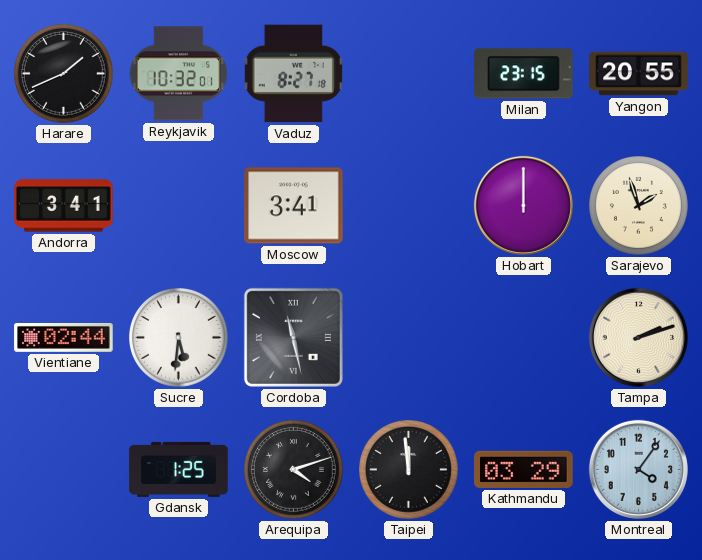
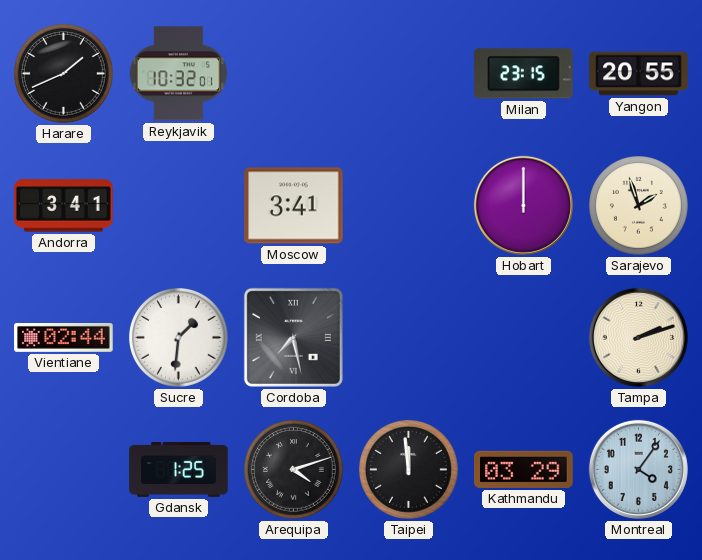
Vaduz: 8:27 -> none (293, 74)
Sucre: 5:31 -> 1:31 (179, 338)
Cordoba: 11:28 -> 7:28 (293, 337)
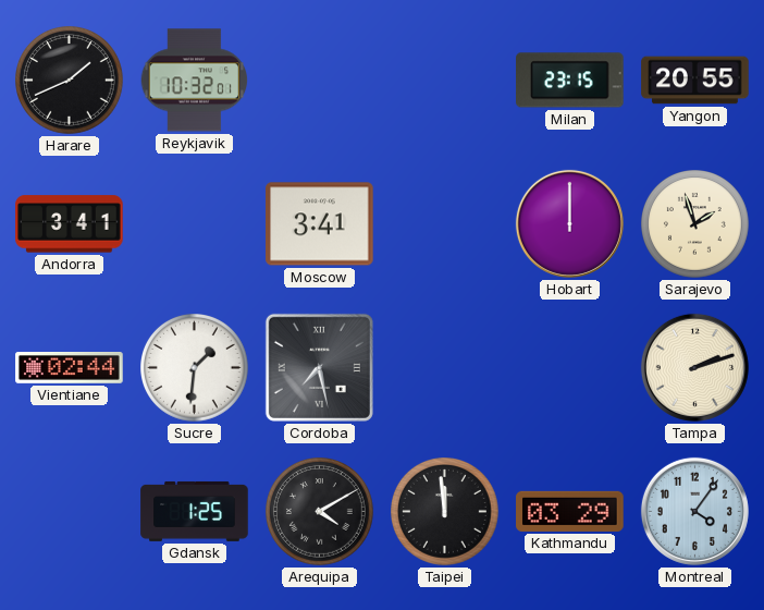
Arequipa: 4:12 -> 4:10 (320, 512)
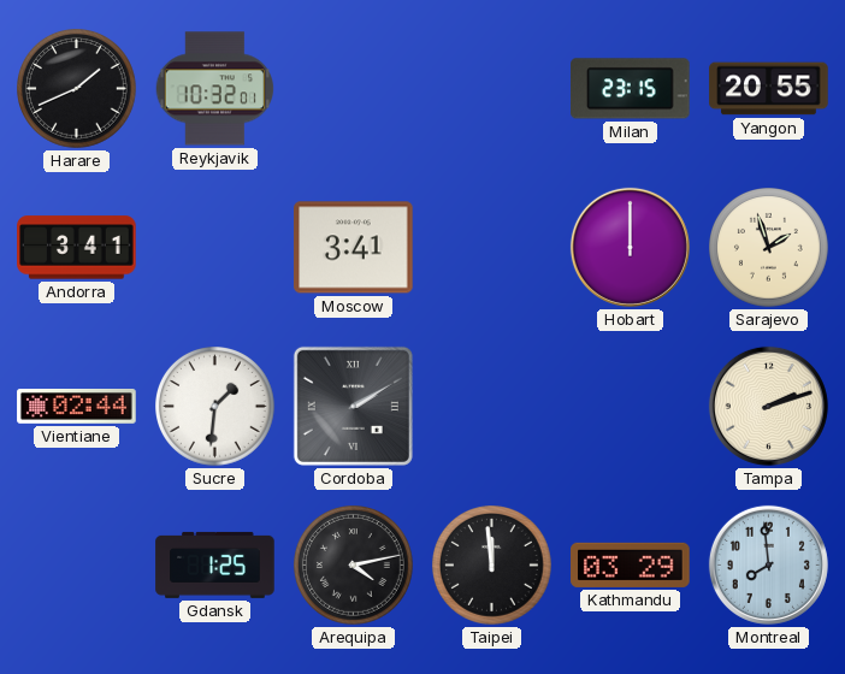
Cordoba: 7:28 -> 2:10 (353, 406)
Arequipa: 4:10 -> 4:13 (354, 566)
Montreal: 4:06 -> 7:59 (768, 564)
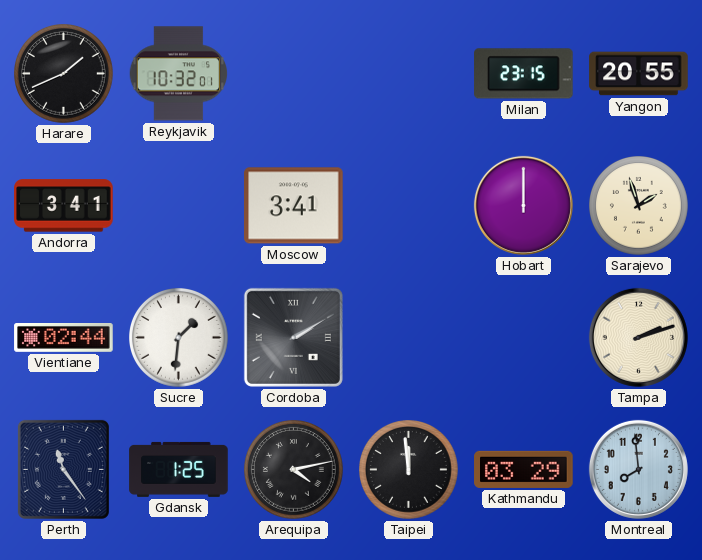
Perth: none -> 11:24 (63, 469)
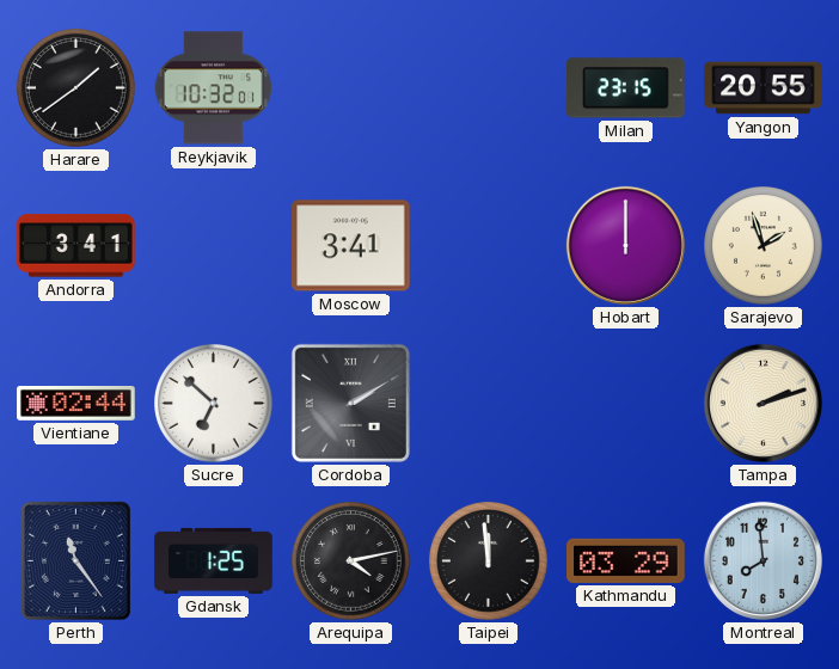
Harare: 1:41 -> 1:39 (76, 88)
Sucre: 1:31 -> 6:52 (214, 404)
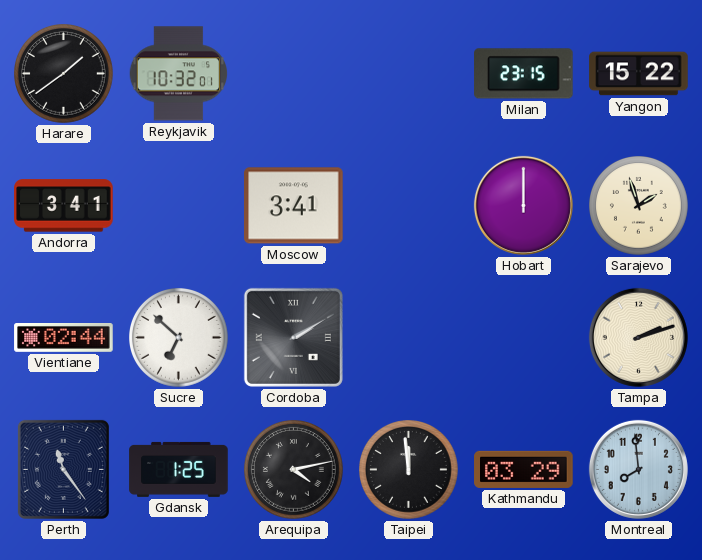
Yangon: 20:55 -> 15:22 (639, 74)
